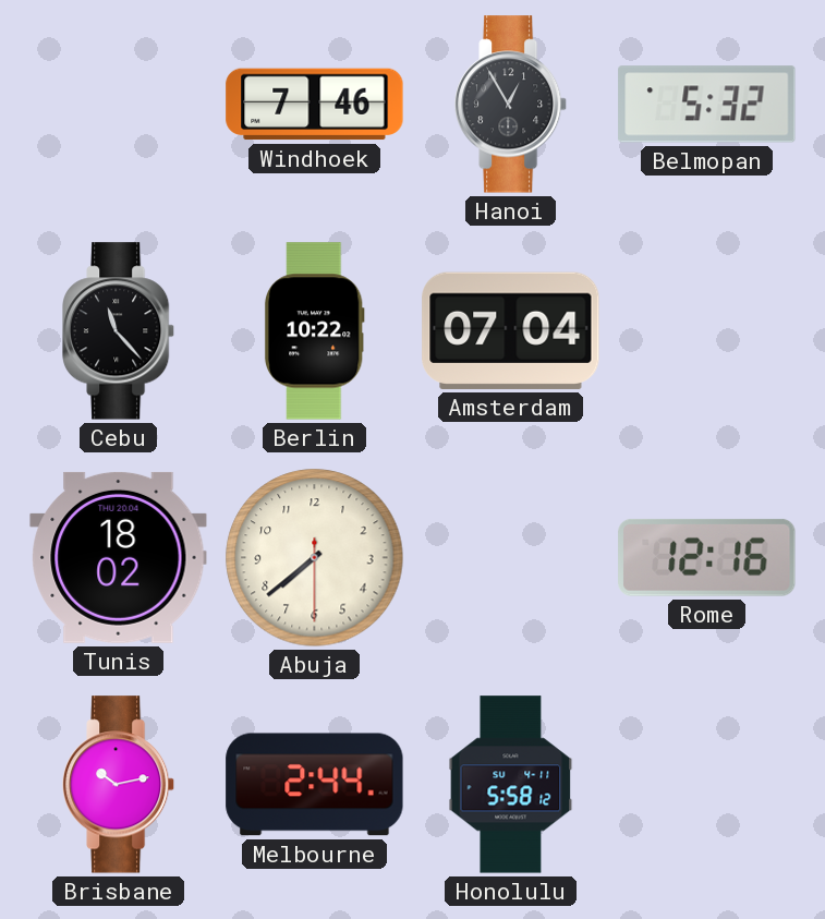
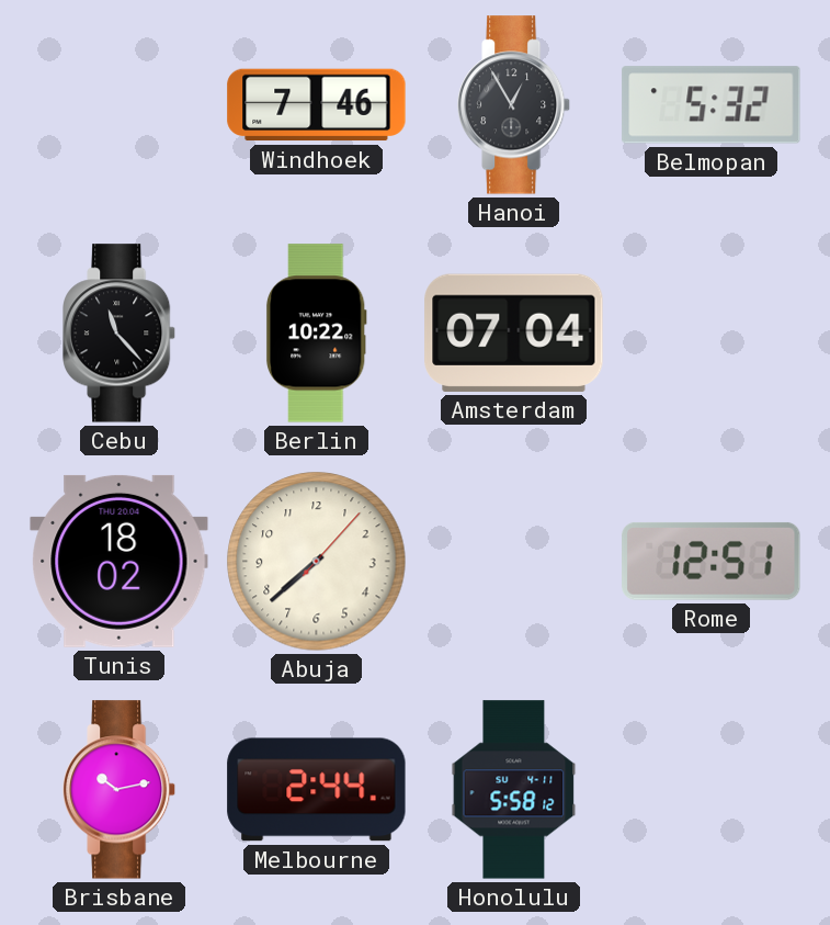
Abuja: 7:38:30 -> 7:38:07 (317, 562)
Rome: 12:16 -> 12:51 (712, 561)
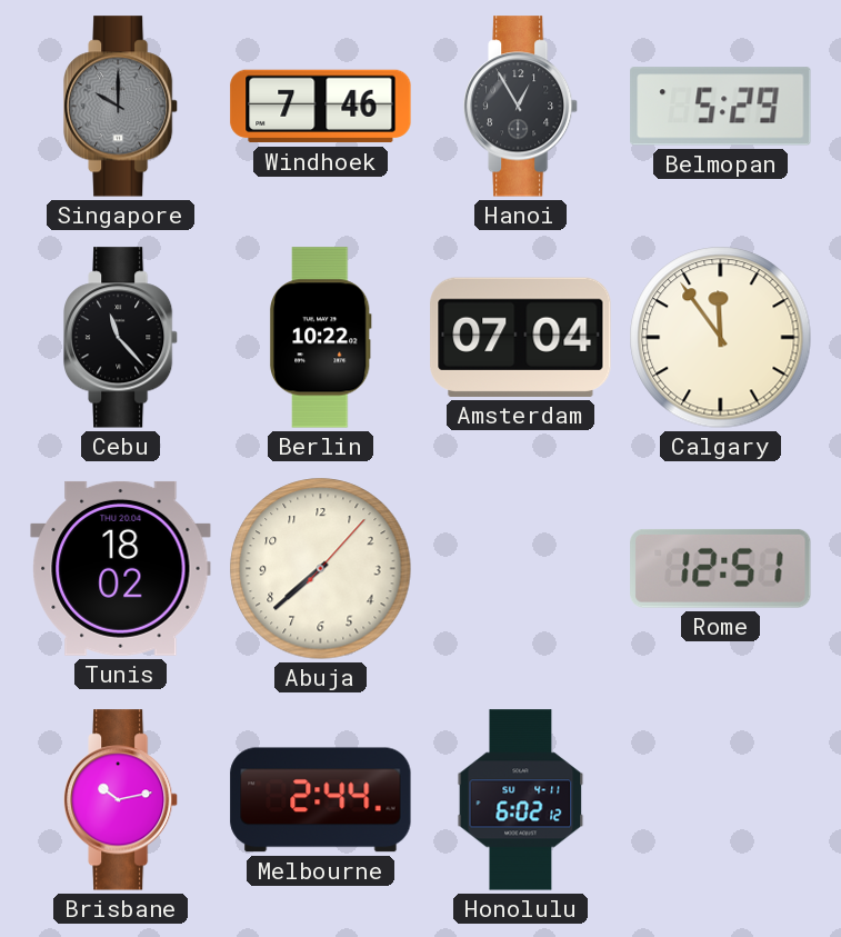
Singapore: none -> 10:00 (122, 107)
Belmopan: 5:32 -> 5:29 (721, 107)
Calgary: none -> 11:54 (721, 338)
Honolulu: 5:58 -> 6:02 (521, 800)
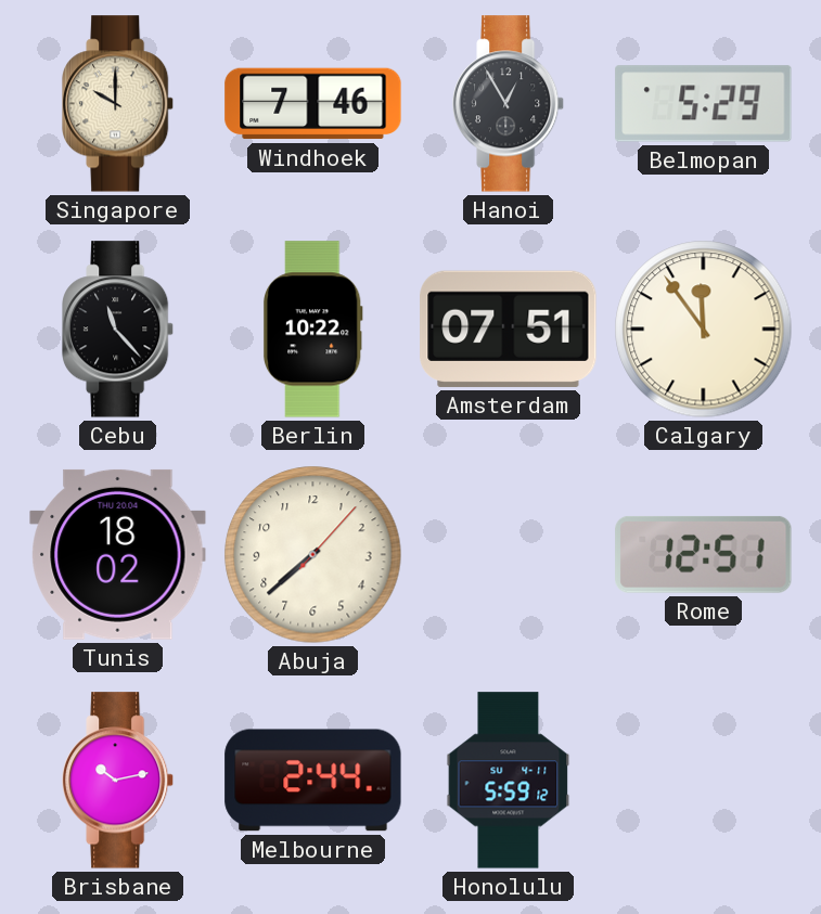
Singapore dial: grey -> cream (119, 104)
Amsterdam: 07:04 -> 07:51 (509, 329)
Honolulu: 6:02 -> 5:59 (509, 781)
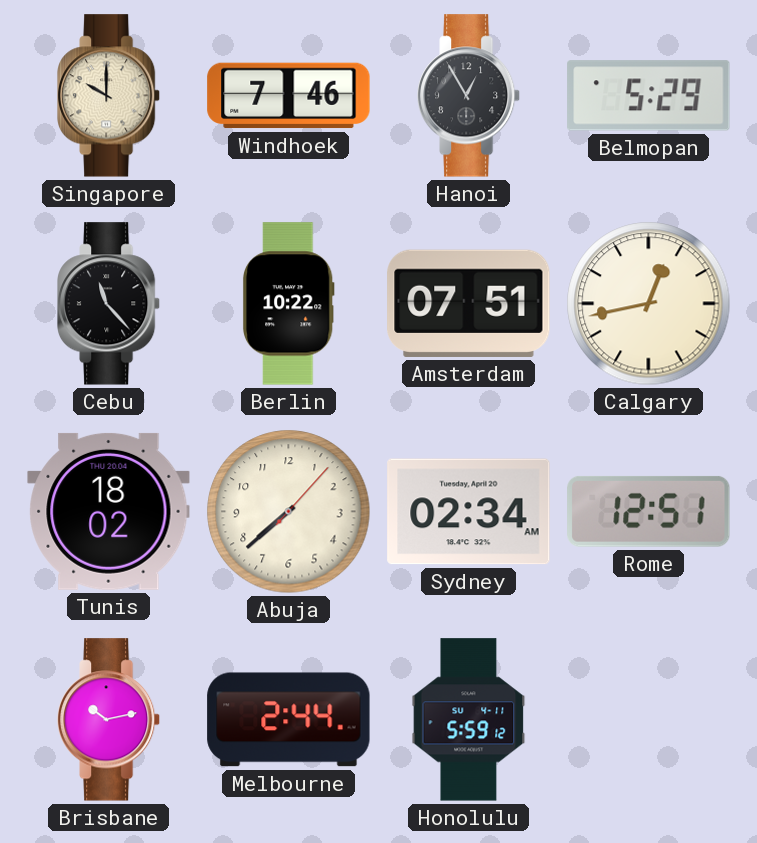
Calgary: 11:54 -> 12:43 (649, 304)
Sydney: none -> 02:34 (469, 512)
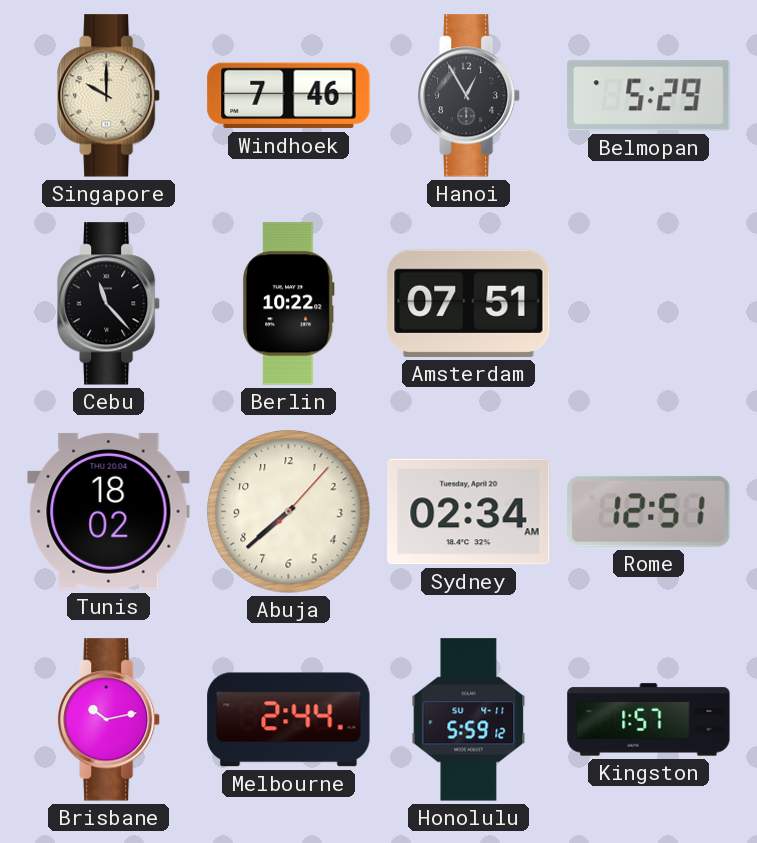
Calgary: 12:43 -> none (649, 304)
Kingston: none -> 1:57 (649, 720)
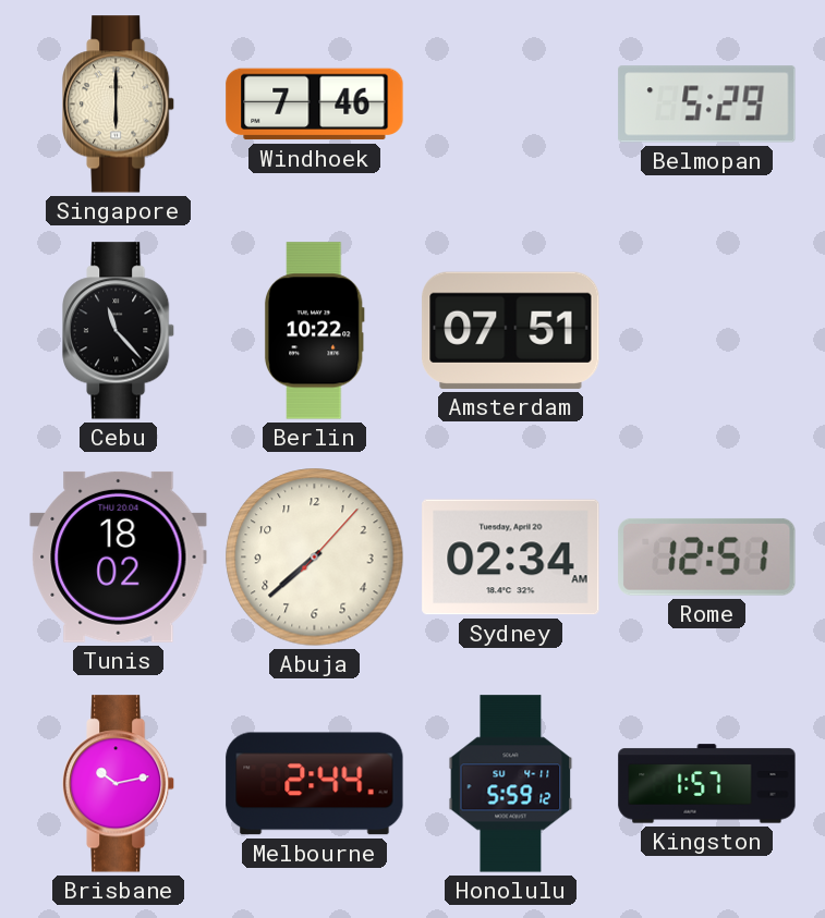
Singapore: 10:00 -> 6:00 (120, 105)
Hanoi: 12:55 -> none (470, 96)
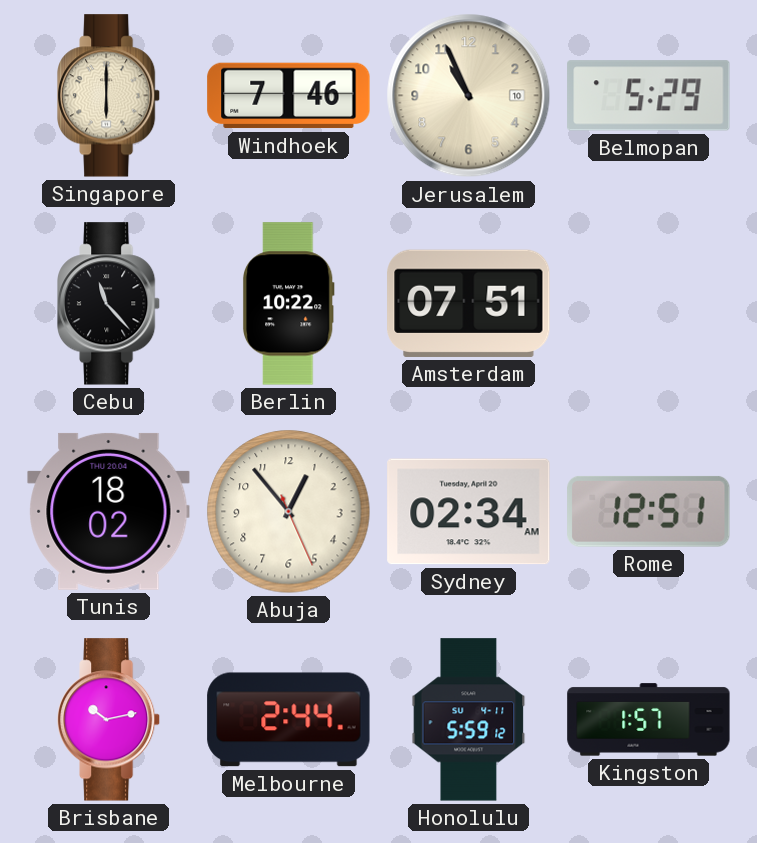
Jerusalem: none -> 10:56 (469, 96)
Abuja: 7:38 -> 12:53 (289, 512)
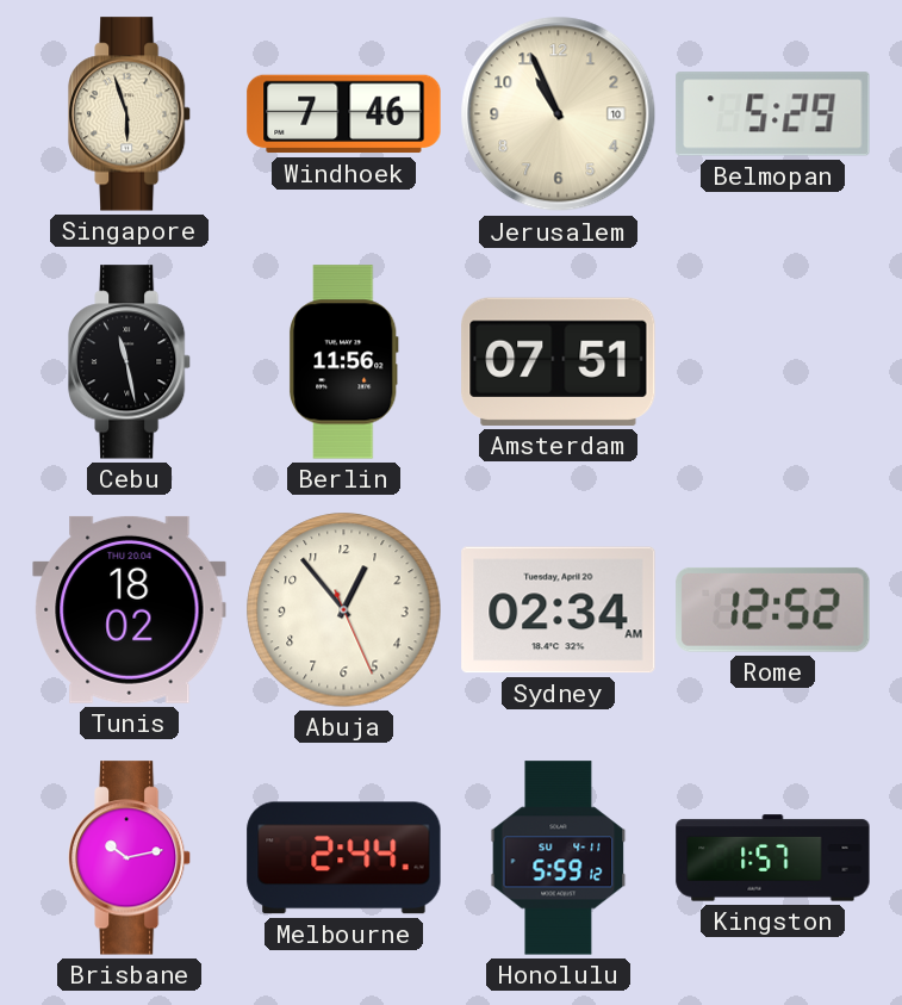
Singapore: 6:00 -> 5:57 (131, 114)
Cebu: 11:23 -> 11:28 (131, 362)
Berlin: 10:22 -> 11:56 (343, 362)
Rome: 12:51 -> 12:52 (773, 609)
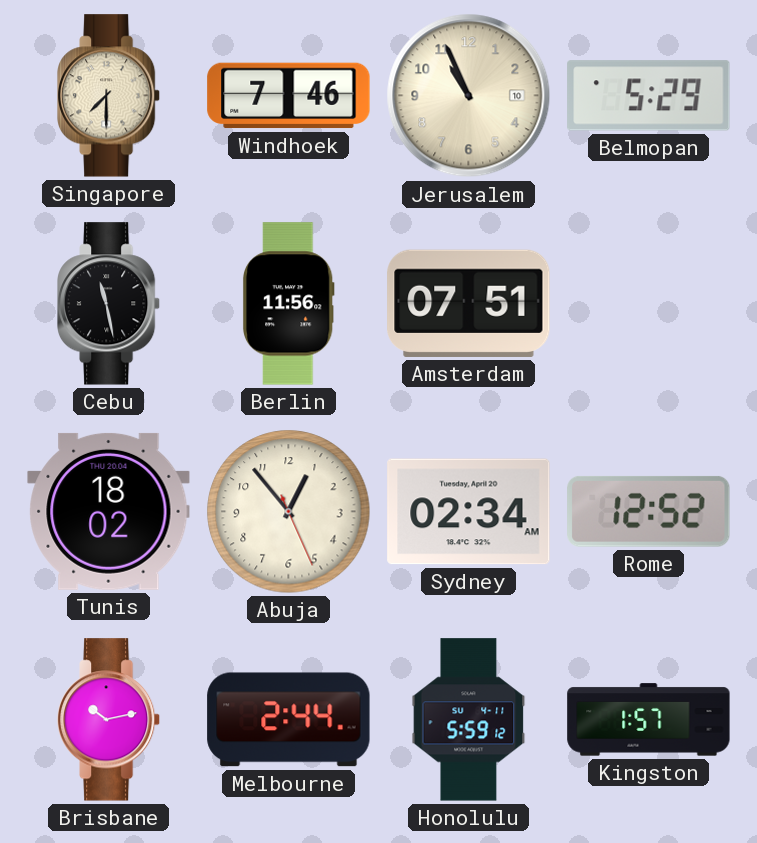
Singapore: 5:57 -> 7:30 (110, 96)
